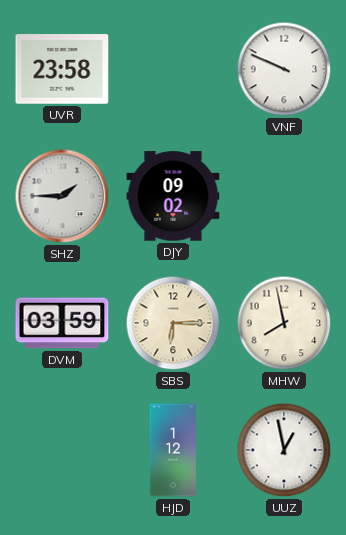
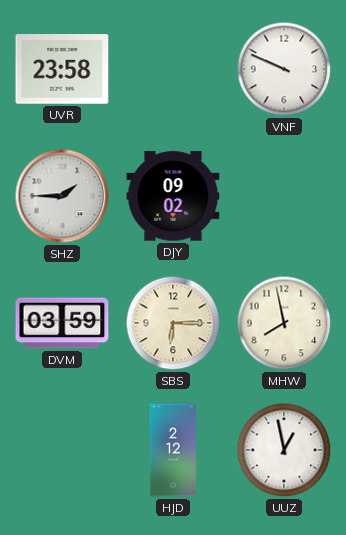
HJD: 1:12 -> 2:12 (173, 450)
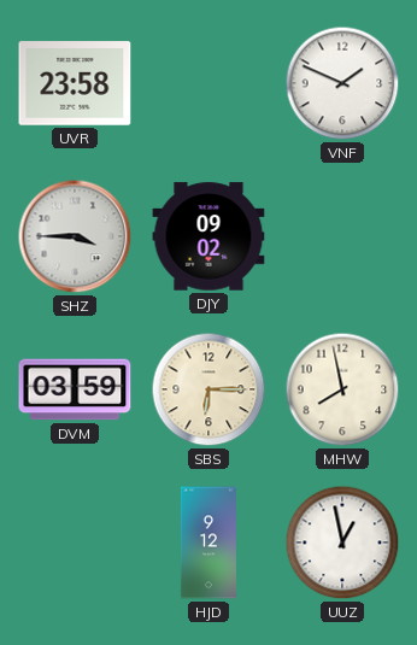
VNF: 9:49 -> 1:49 (342, 83)
SHZ: 1:45 -> 3:45 (75, 236)
HJD: 2:12 -> 9:12 (208, 543)
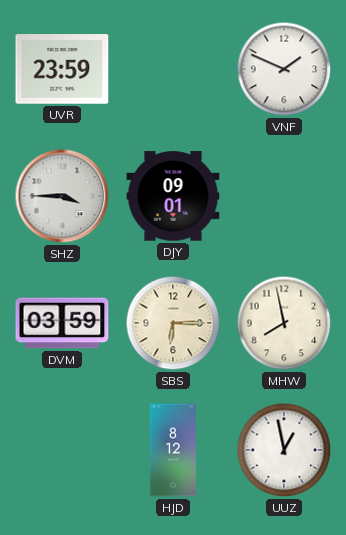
UVR: 23:58 -> 23:59 (62, 69)
DJY: 09:02 -> 09:01 (173, 196)
HJD: 9:12 -> 8:12 (173, 450)
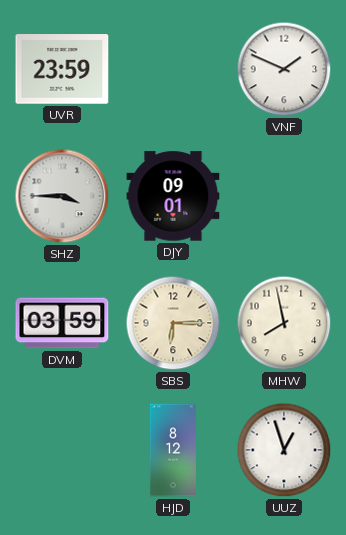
UUZ: 12:58 -> 12:57 (284, 450)
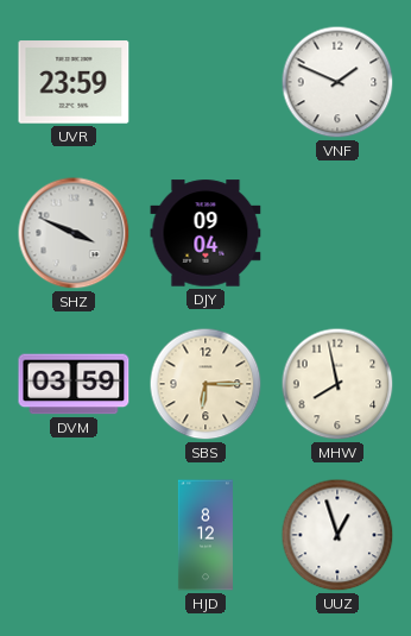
SHZ: 3:45 -> 3:49 (74, 233)
DJY: 09:01 -> 09:04 (205, 233)
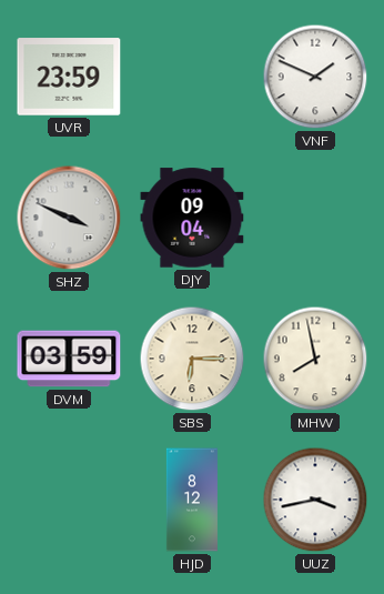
UUZ: 12:57 -> 3:43 (315, 500)
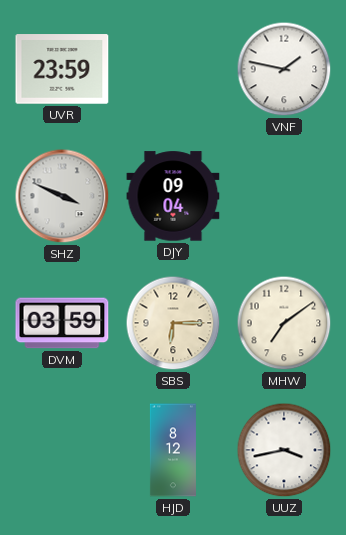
VNF: 1:49 -> 1:47 (284, 69)
MHW: 7:58 -> 7:09 (284, 323)
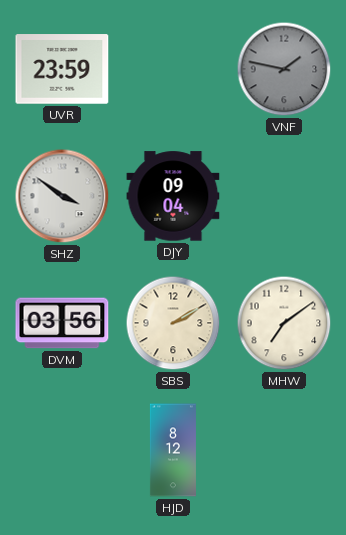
VNF dial: white -> grey (284, 69)
SHZ: 3:49 -> 3:51 (62, 196)
DVM: 03:59 -> 03:56 (62, 323)
SBS: 6:15 -> 2:10 (173, 323)
UUZ: 3:43 -> none (284, 450)
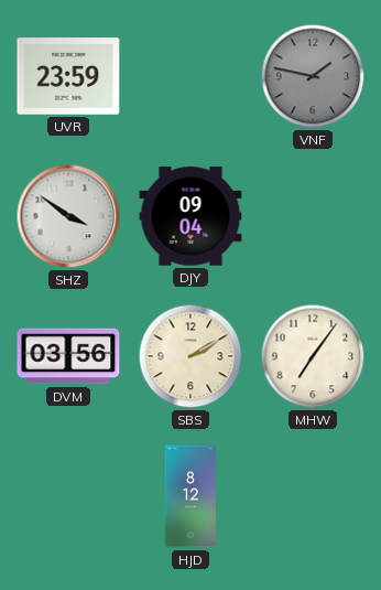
MHW: 7:09 -> 7:06 (313, 356)
